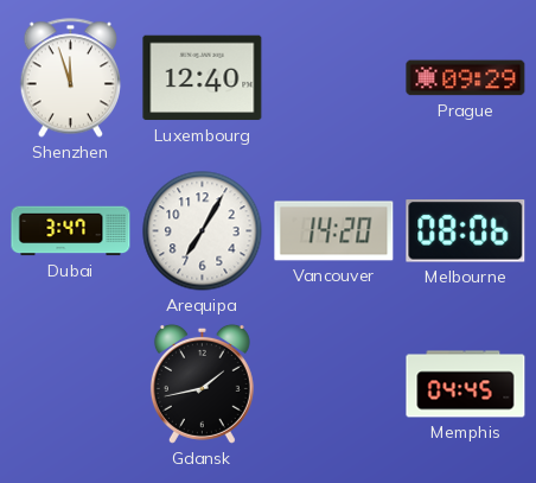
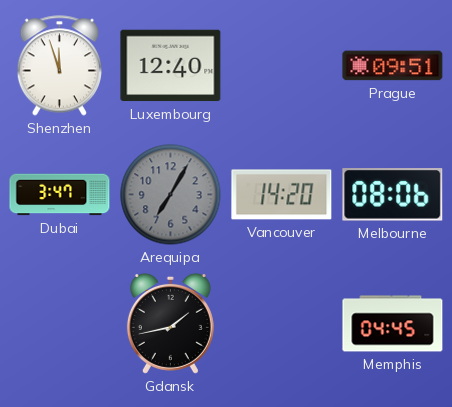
Prague: 09:29 -> 09:51 (393, 66)
Arequipa dial: white -> grey (171, 195)
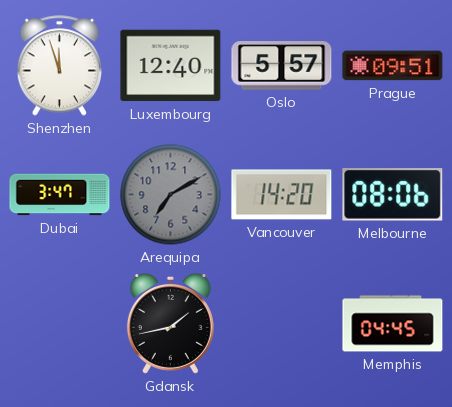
Oslo: none -> 5:57 (282, 66)
Arequipa: 7:05 -> 7:10 (171, 195)
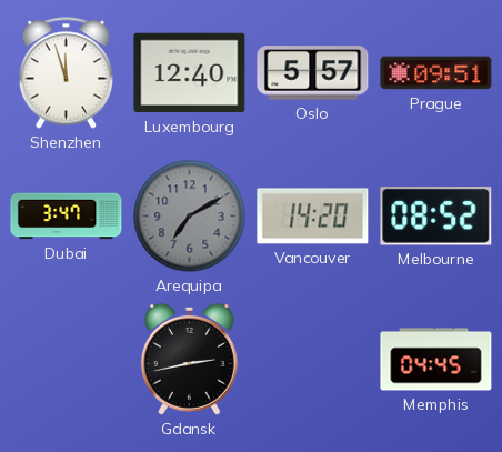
Melbourne: 08:06 -> 08:52 (436, 217)
Gdansk: 1:43 -> 2:43 (189, 359)
